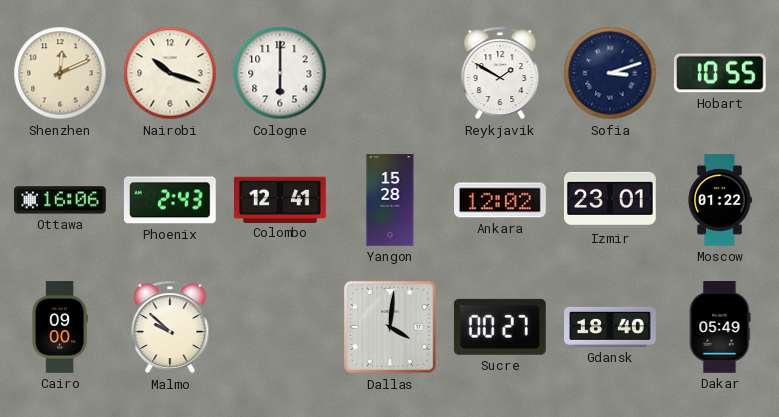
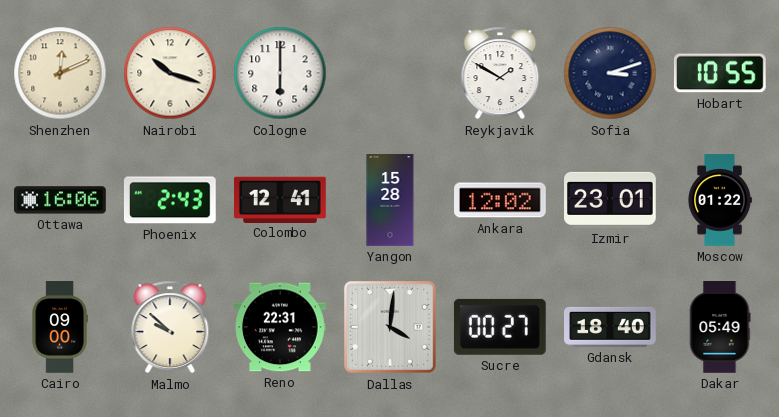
Reno: none -> 22:31 (280, 327)
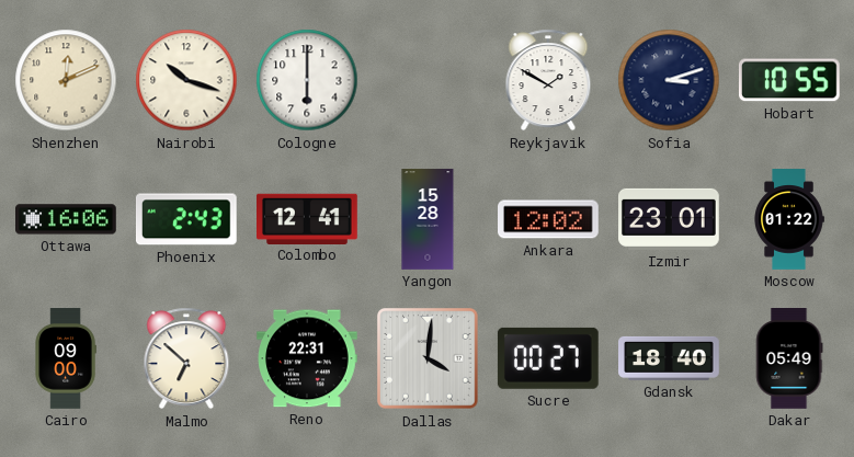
Malmo: 9:52 -> 6:52 (186, 358)
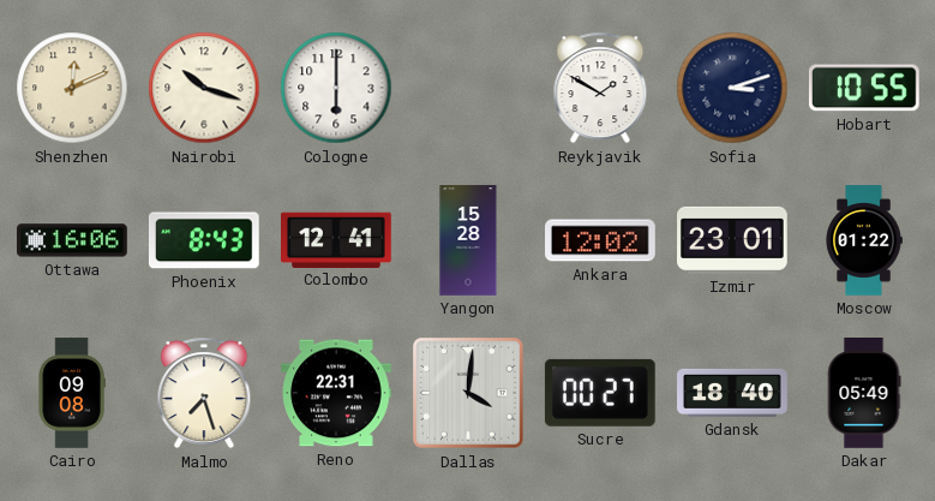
Phoenix: 2:43 -> 8:43 (204, 240)
Cairo: 09:00 -> 09:08 (72, 393)
Malmo: 6:52 -> 7:27 (204, 393)
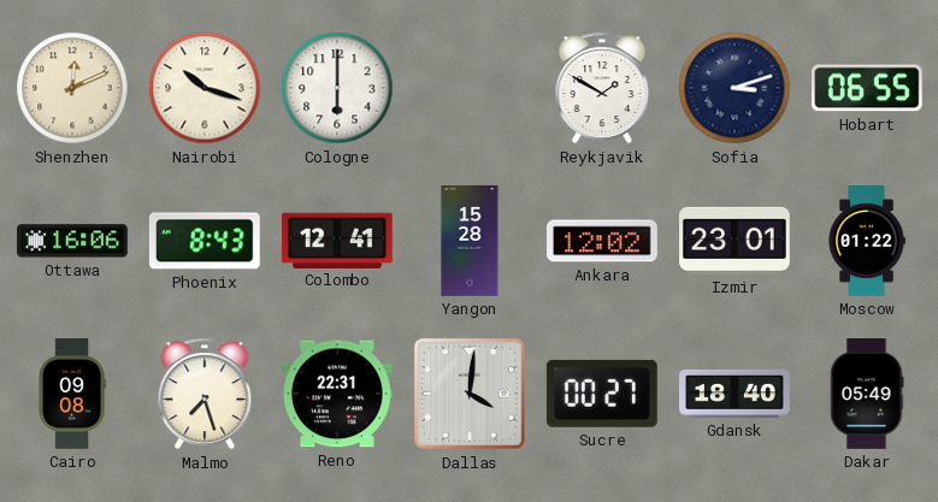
Hobart: 10:55 -> 06:55 (867, 88)
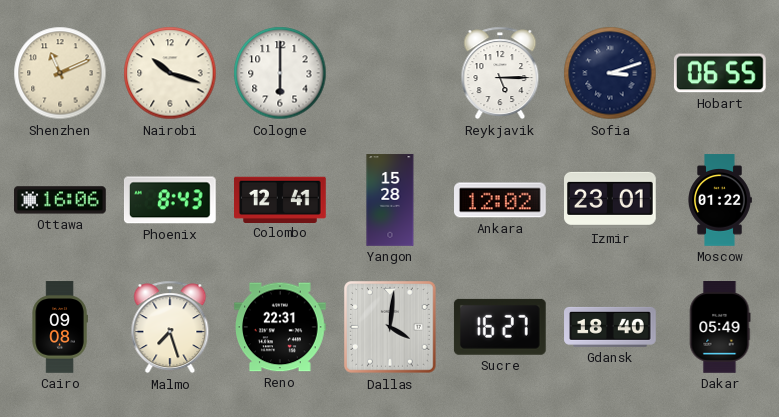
Shenzhen: 12:11 -> 11:11 (60, 73)
Reykjavik: 1:50 -> 5:15 (500, 73)
Sucre: 00:27 -> 16:27 (500, 327)
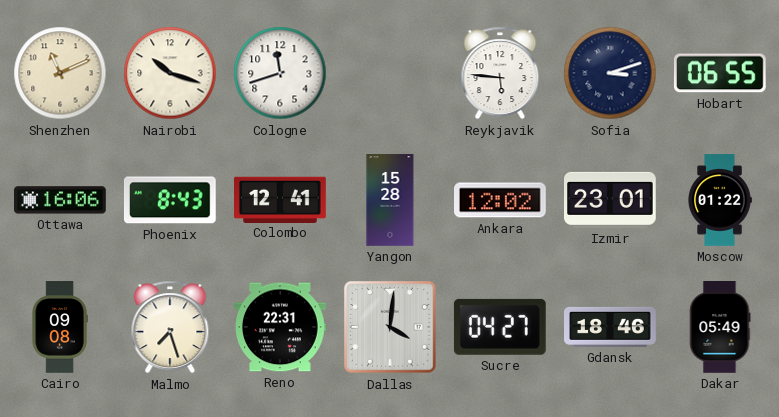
Cologne: 6:00 -> 11:42 (280, 73)
Reykjavik: 5:15 -> 5:46 (500, 73)
Sucre: 16:27 -> 04:27 (500, 327)
Gdansk: 18:40 -> 18:46 (610, 327)
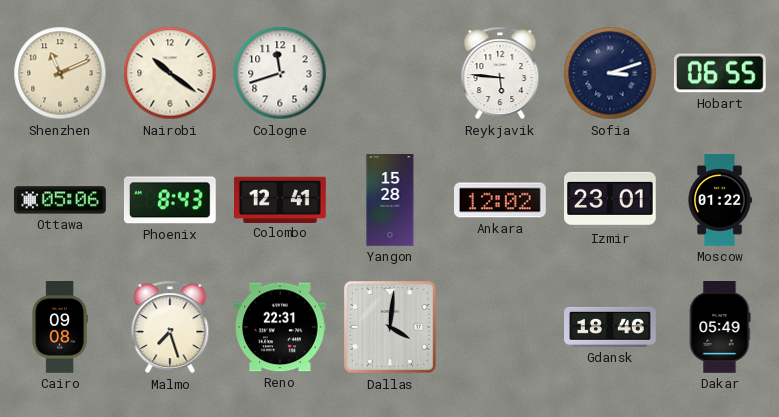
Nairobi: 10:18 -> 10:21 (170, 73)
Ottawa: 16:06 -> 05:06 (61, 200)
Sucre: 04:27 -> none (500, 327)
